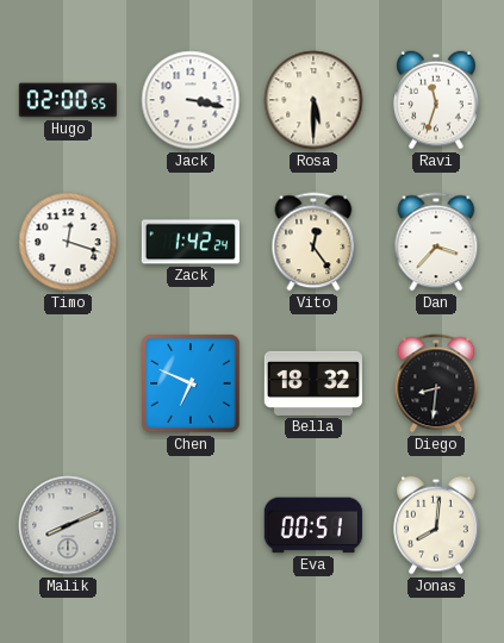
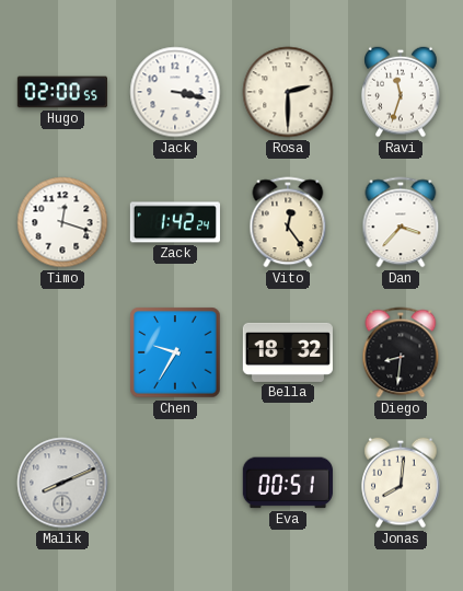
Rosa: 5:30 -> 2:30 (288, 92)
Chen: 6:49 -> 9:35 (175, 352)
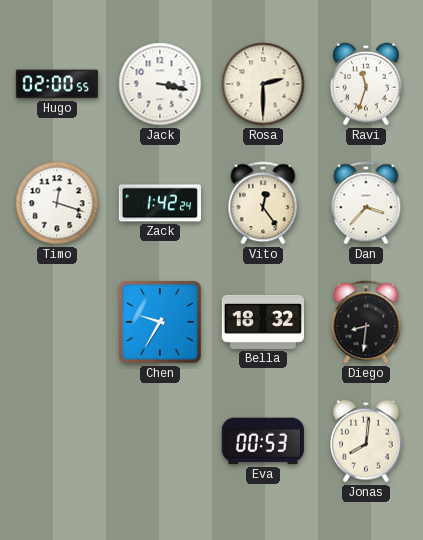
Malik: 8:11 -> none (62, 483)
Eva: 00:51 -> 00:53 (263, 441)
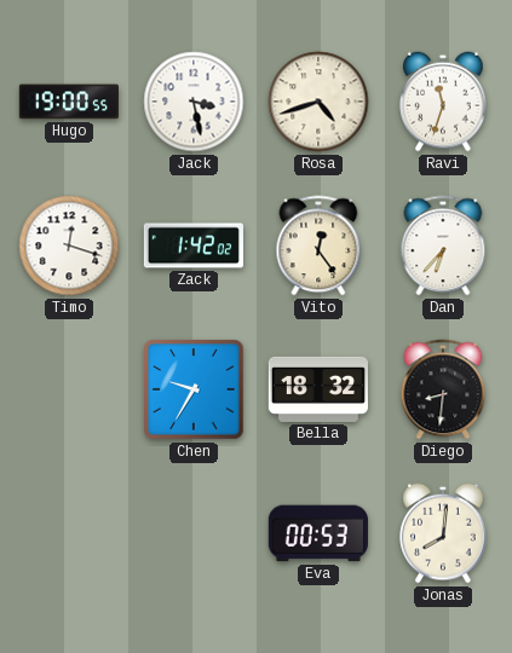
Hugo: 02:00 -> 19:00 (68, 102)
Jack: 3:17 -> 3:28 (194, 102)
Rosa: 2:30 -> 4:42 (318, 102)
Zack: 1:42:24 -> 1:42:02 (192, 245)
Dan: 3:37 -> 6:37 (443, 245)
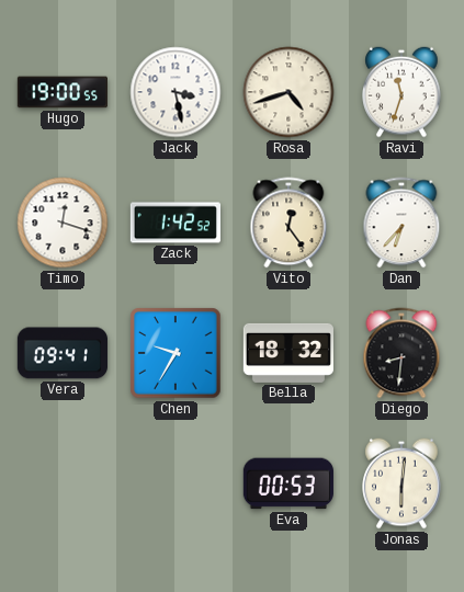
Zack: 1:42:02 -> 1:42:52 (174, 223)
Vera: none -> 09:41 (63, 353)
Jonas: 8:01 -> 6:01 (401, 483)
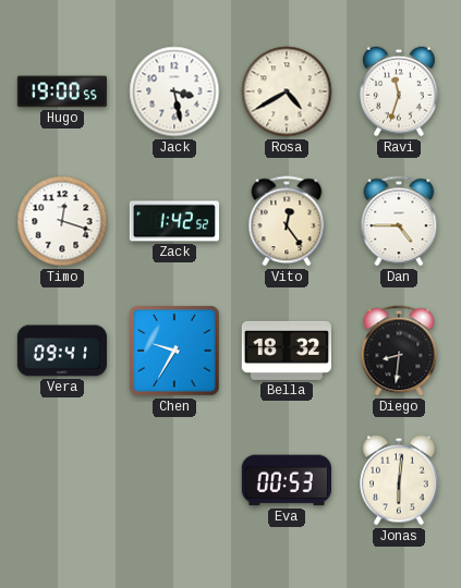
Rosa: 4:42 -> 4:40 (287, 91)
Dan: 6:37 -> 4:45 (399, 221)
